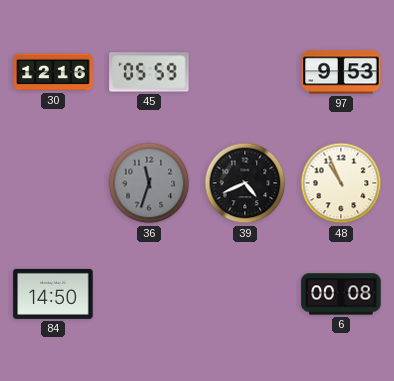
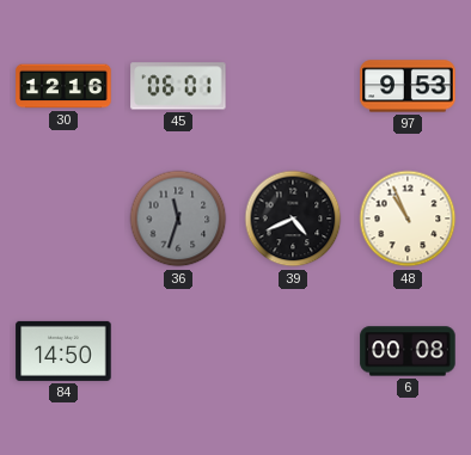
45: 05:59 -> 06:01 (178, 86)
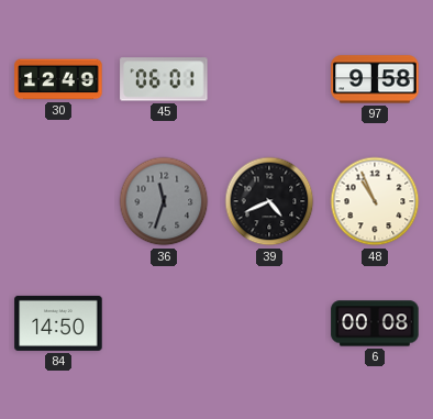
30: 12:16 -> 12:49 (58, 79)
97: 9:53 -> 9:58 (375, 79)
